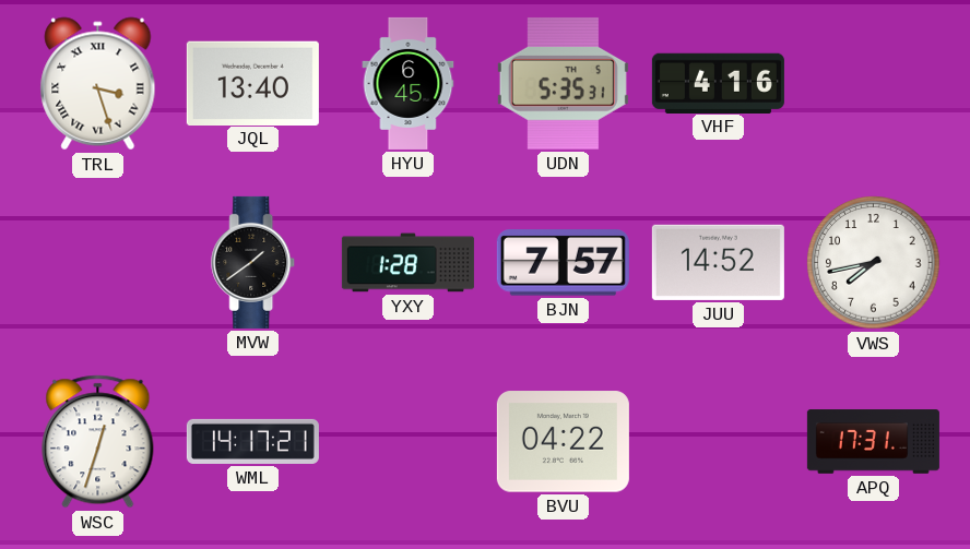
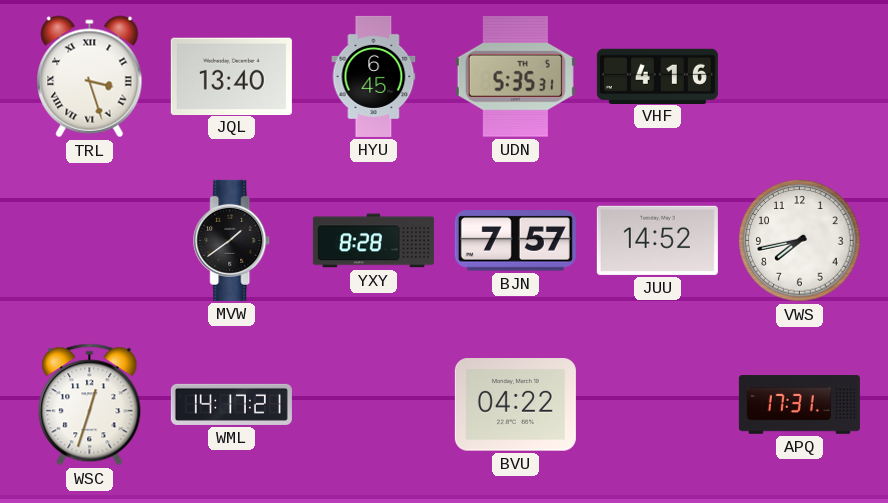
YXY: 1:28 -> 8:28 (373, 241)
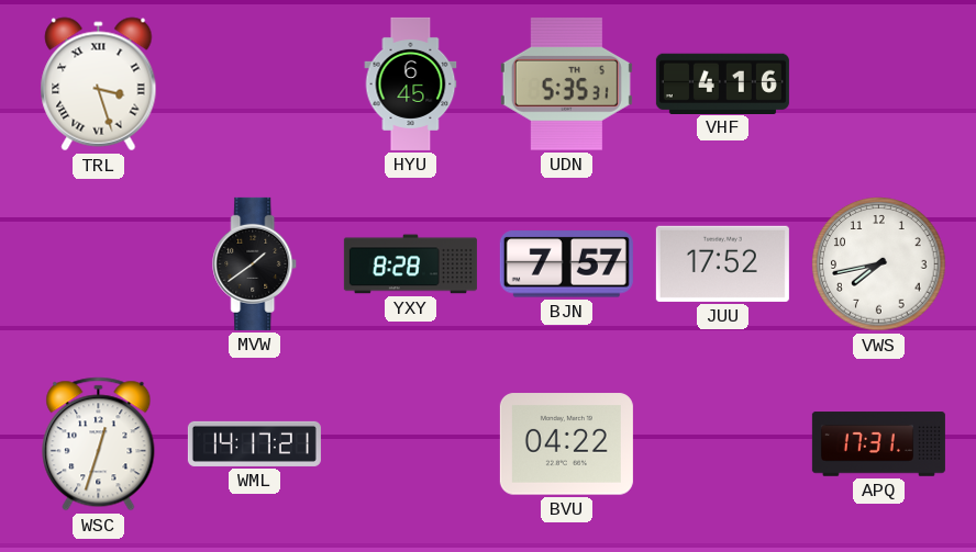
JQL: 13:40 -> none (231, 76)
JUU: 14:52 -> 17:52 (722, 263)
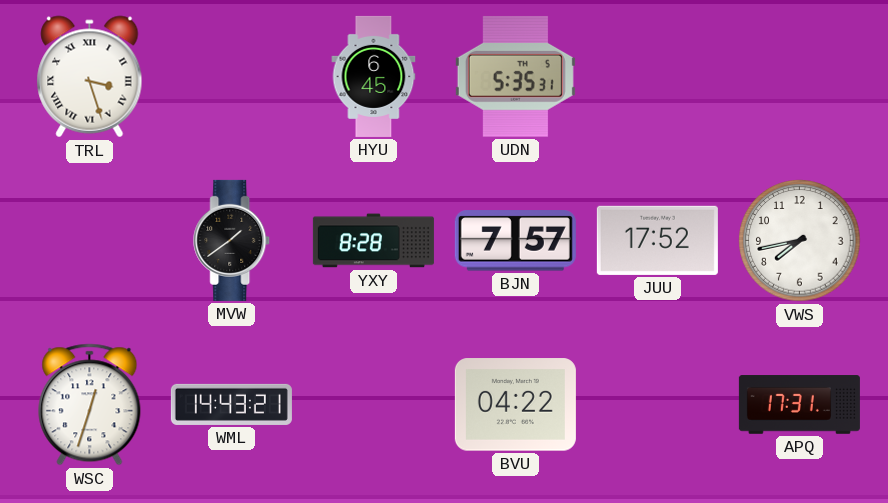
VHF: 4:16 -> none (722, 83)
WML: 14:17 -> 14:43 (231, 404)
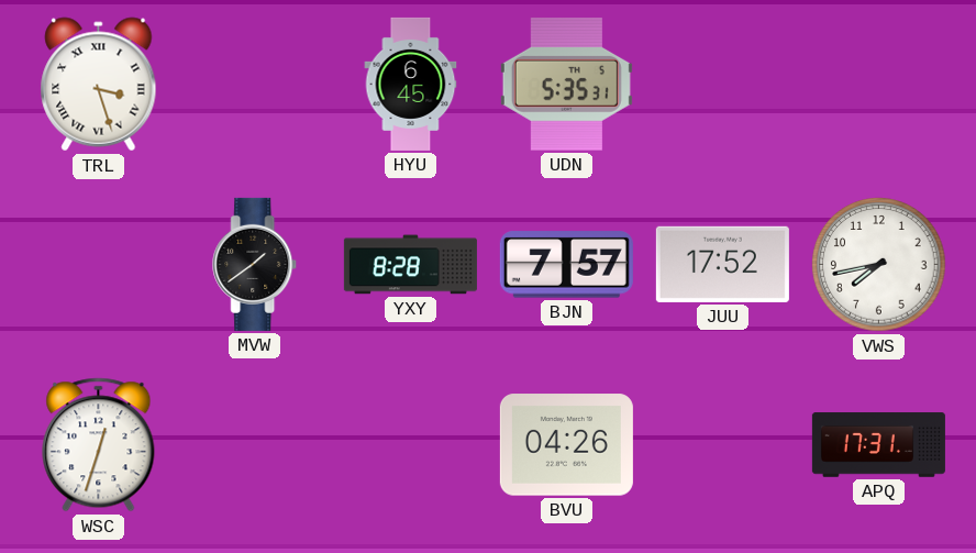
WML: 14:43 -> none (231, 404)
BVU: 04:22 -> 04:26 (566, 445)
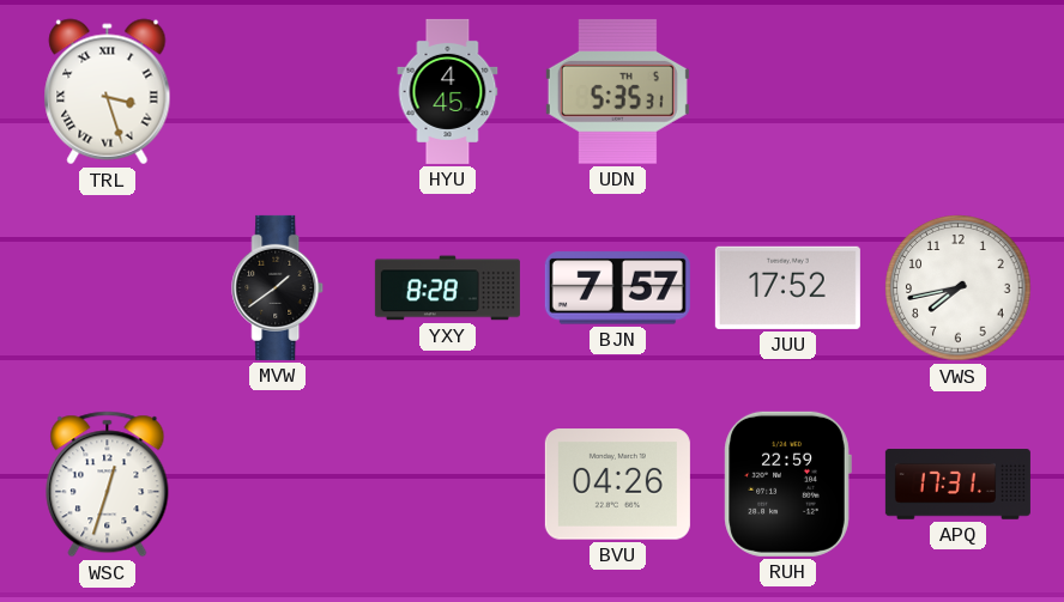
HYU: 6:45 -> 4:45 (448, 91)
RUH: none -> 22:59 (787, 484)
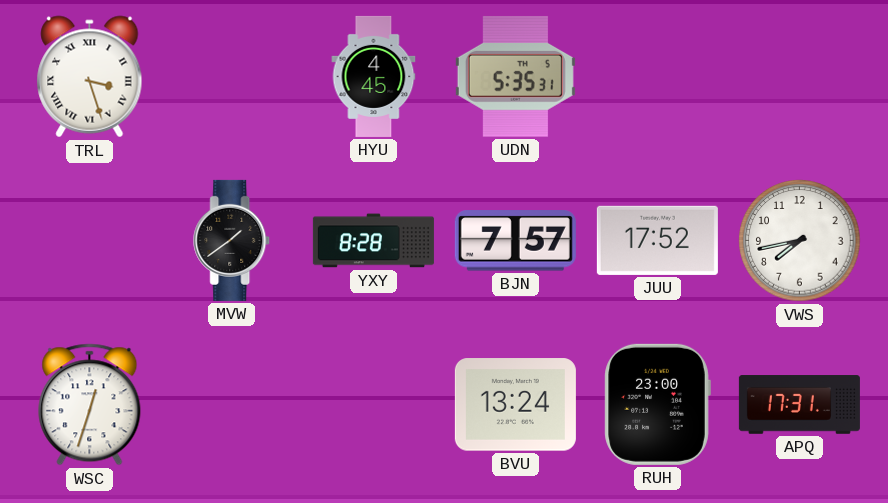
BVU: 04:26 -> 13:24 (515, 405)
RUH: 22:59 -> 23:00 (657, 404)
